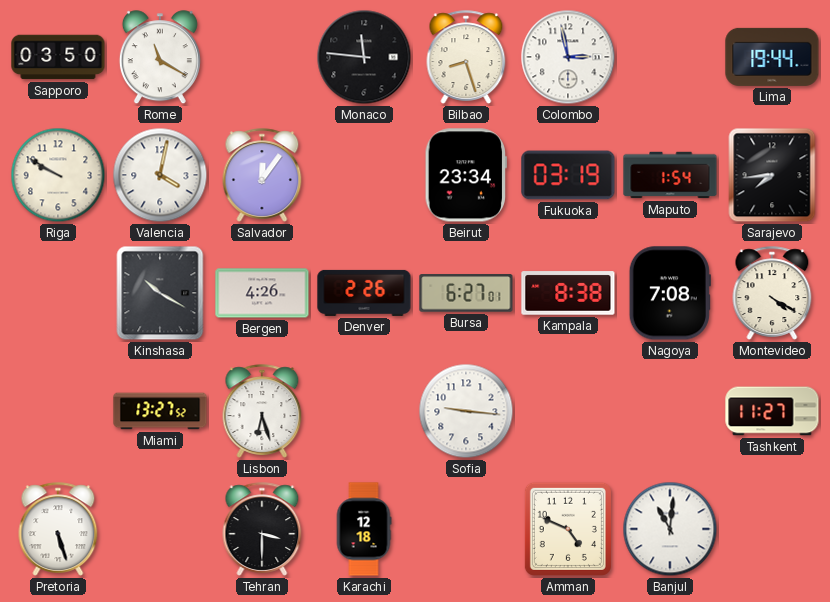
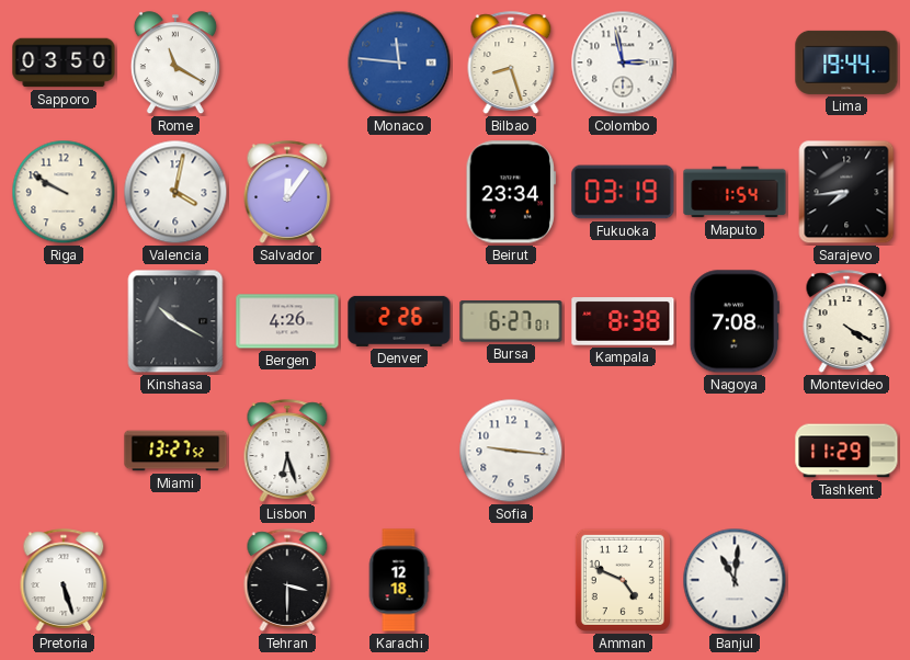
Monaco dial: black -> blue (399, 62)
Tashkent: 11:27 -> 11:29 (846, 451)
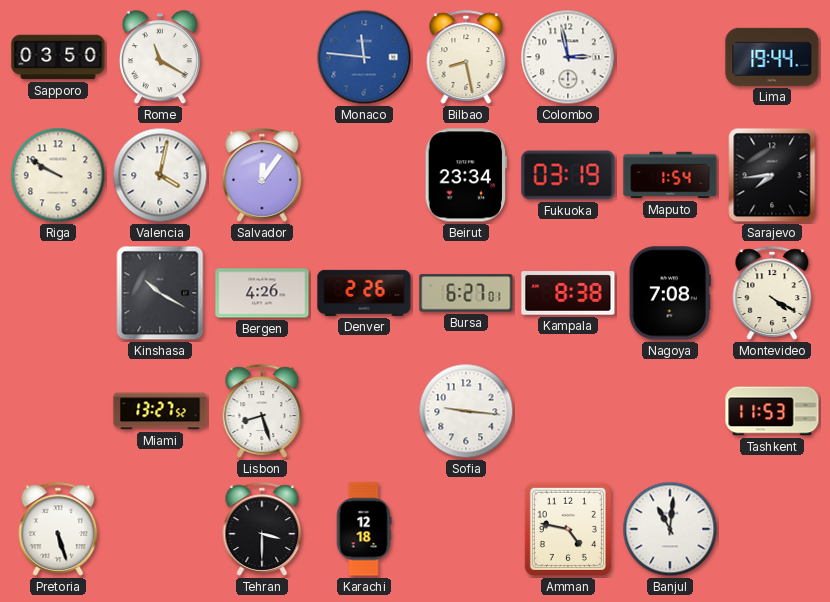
Bilbao: 8:27 -> 8:28 (466, 57)
Lisbon: 6:27 -> 8:27 (262, 411)
Tashkent: 11:29 -> 11:53 (772, 411)
Amman: 4:49 -> 4:47 (568, 529)
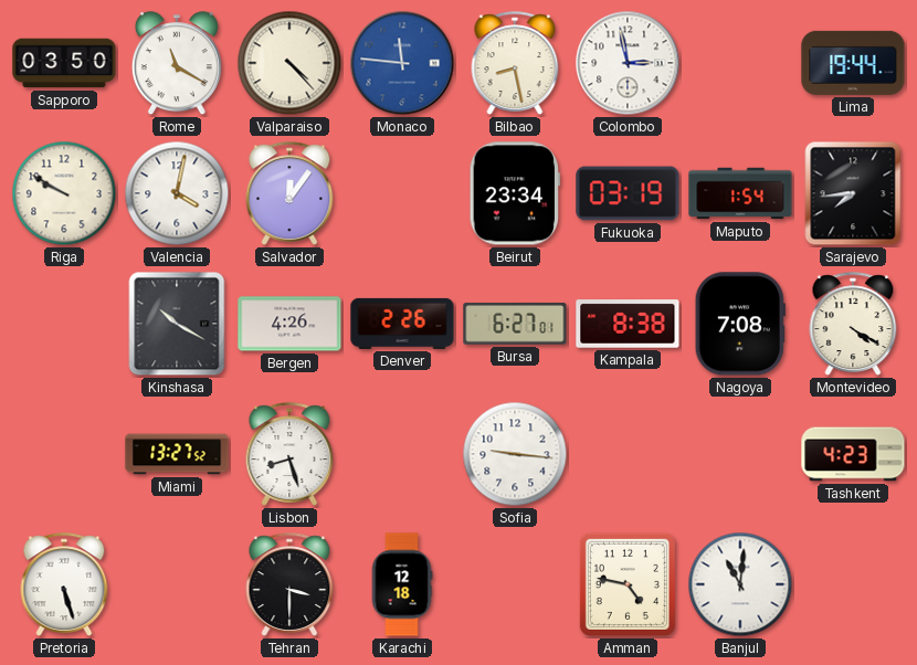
Valparaiso: none -> 4:23 (289, 63)
Tashkent: 11:53 -> 4:23 (853, 454)
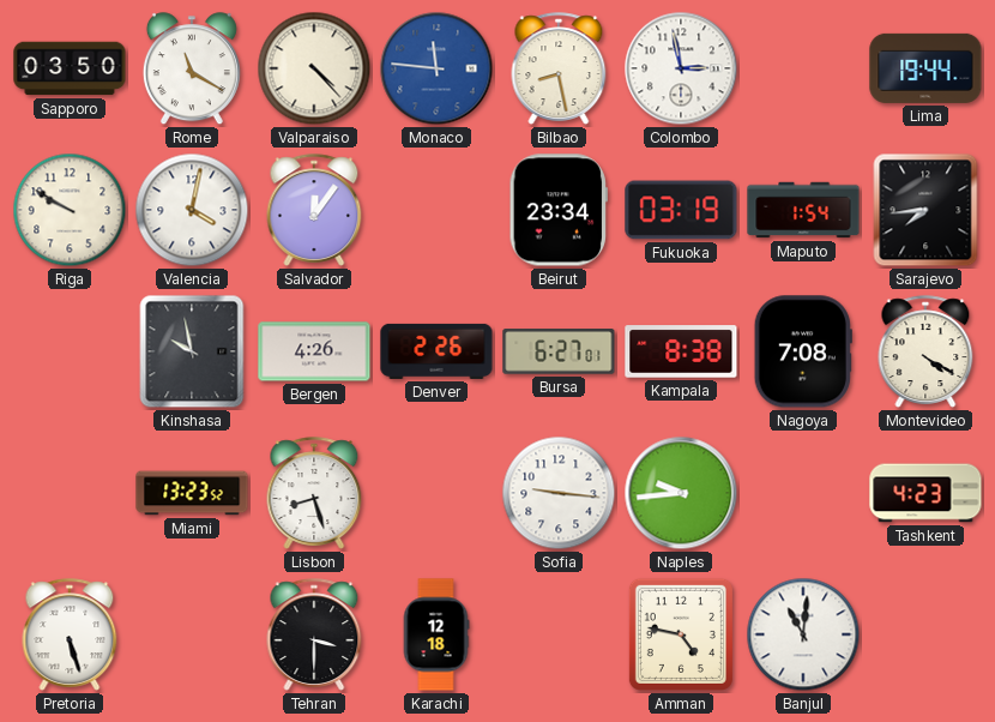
Kinshasa: 10:20 -> 9:58 (192, 351)
Miami: 13:27 -> 13:23 (192, 493)
Naples: none -> 9:44 (681, 493)
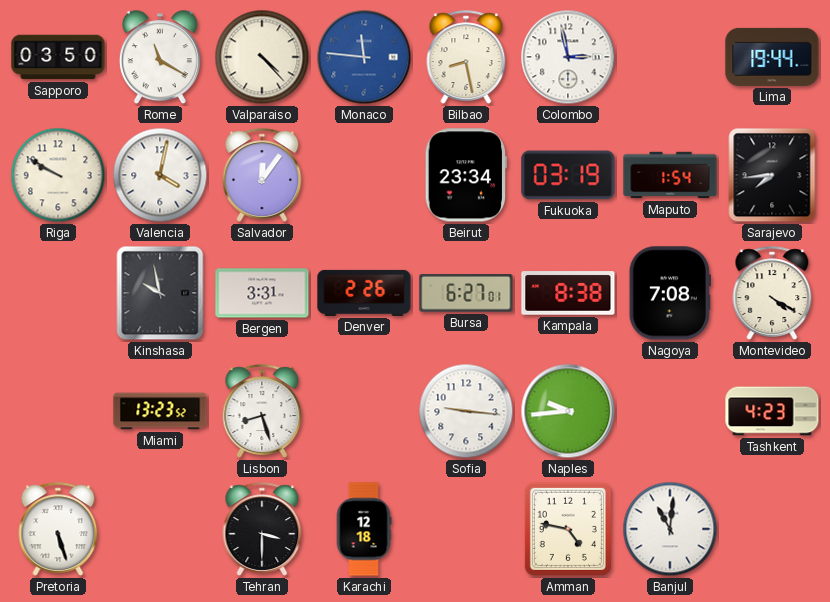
Bergen: 4:26 -> 3:31 (262, 293)
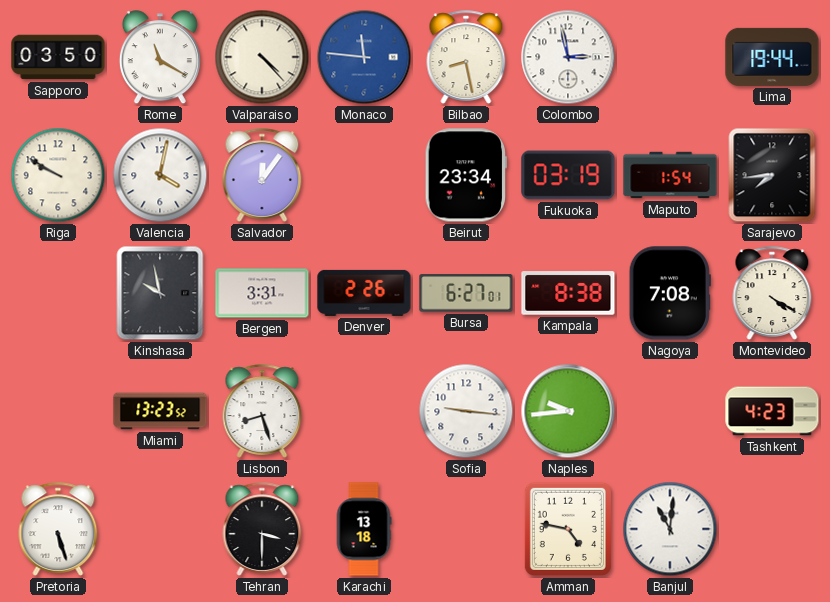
Karachi: 12:18 -> 13:18 (364, 529)
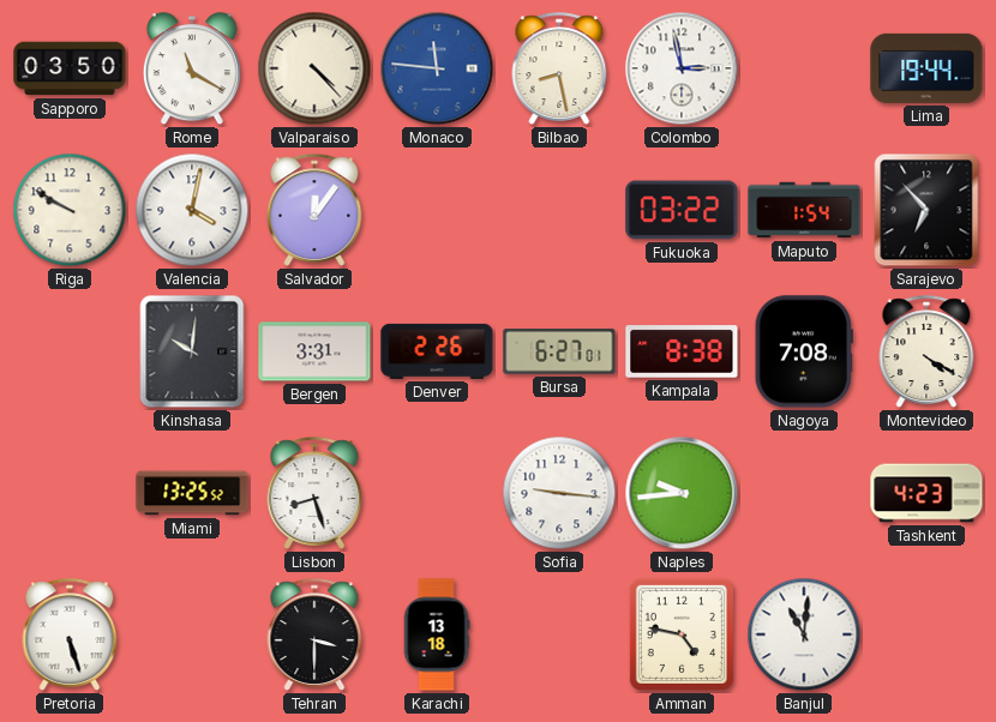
Beirut: 23:34 -> none (466, 175)
Fukuoka: 03:19 -> 03:22 (682, 210)
Sarajevo: 7:44 -> 6:53 (926, 210)
Kinshasa: 9:58 -> 10:01 (192, 351)
Miami: 13:23 -> 13:25 (192, 493)
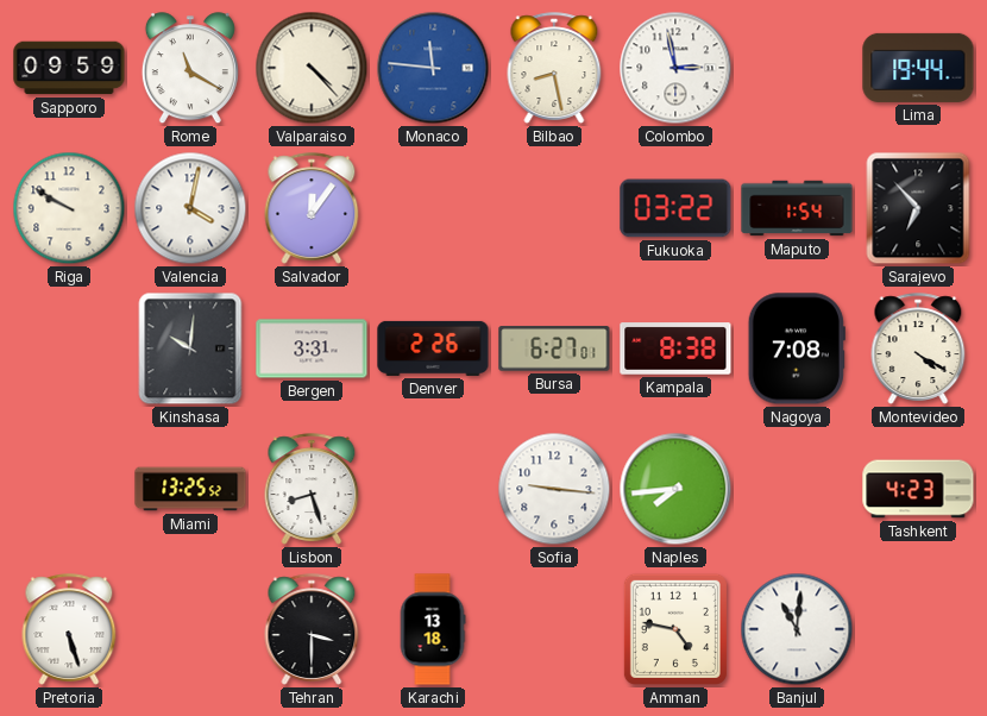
Sapporo: 03:50 -> 09:59 (69, 68)
Naples: 9:44 -> 7:44 (675, 489)
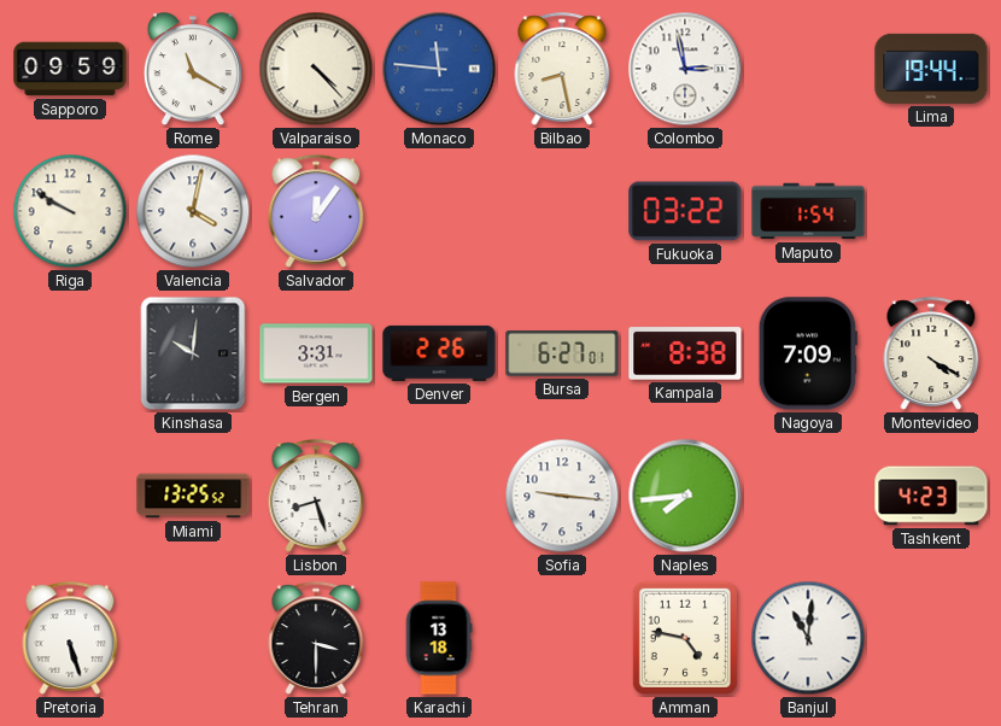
Sarajevo: 6:53 -> none (918, 208)
Nagoya: 7:08 -> 7:09 (808, 353)
